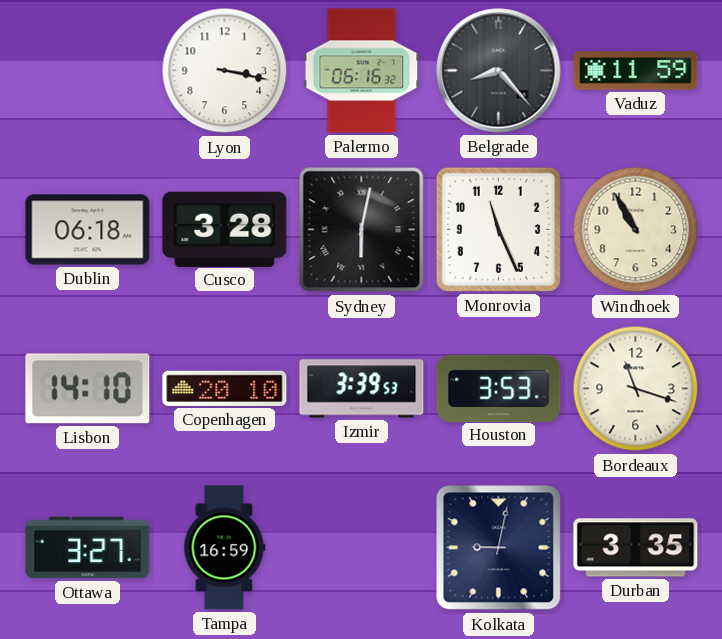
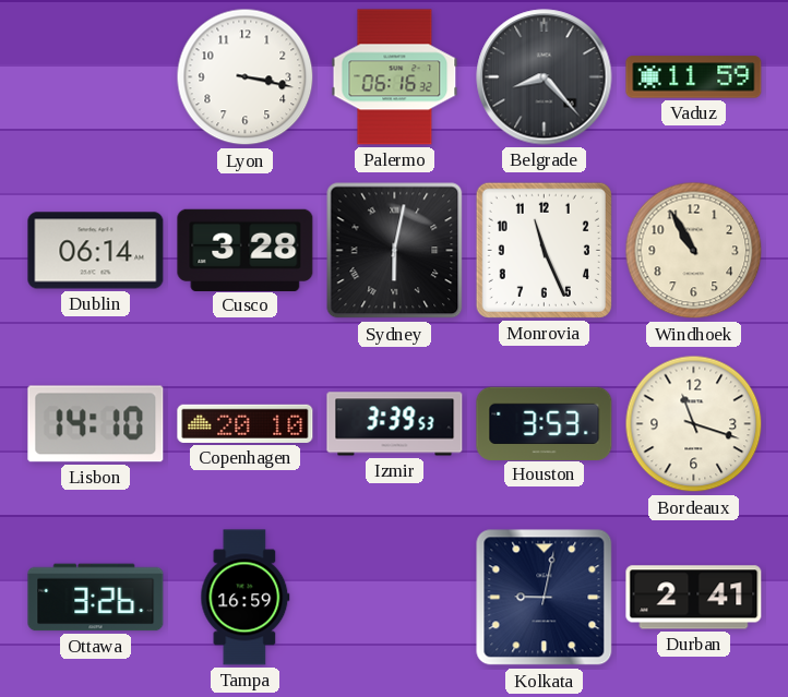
Dublin: 06:18 -> 06:14 (96, 251)
Ottawa: 3:27 -> 3:26 (96, 598)
Durban: 3:35 -> 2:41 (694, 598)
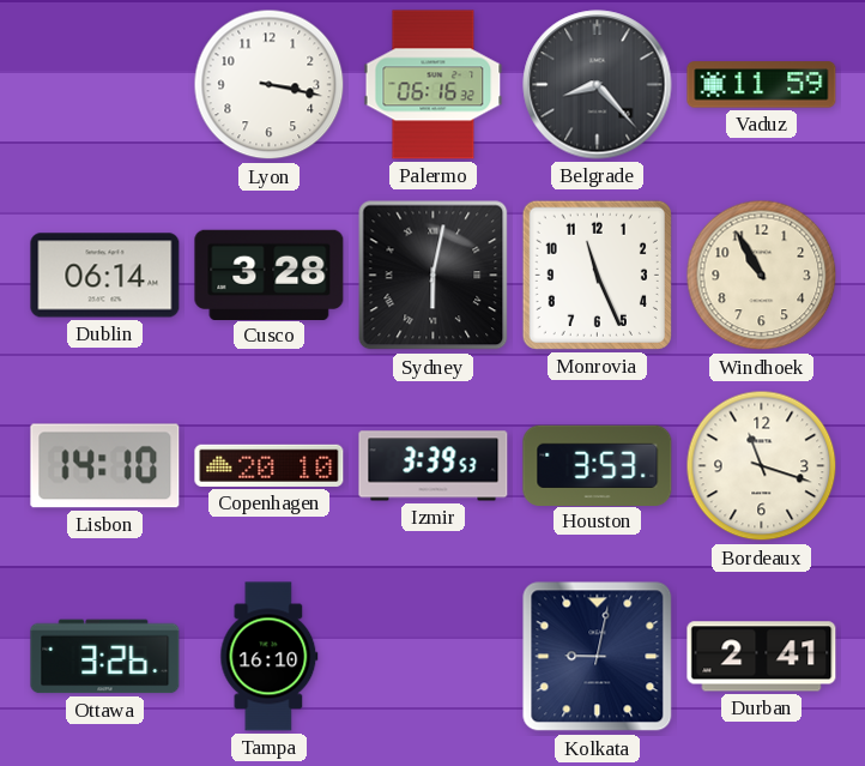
Tampa: 16:59 -> 16:10 (270, 657)
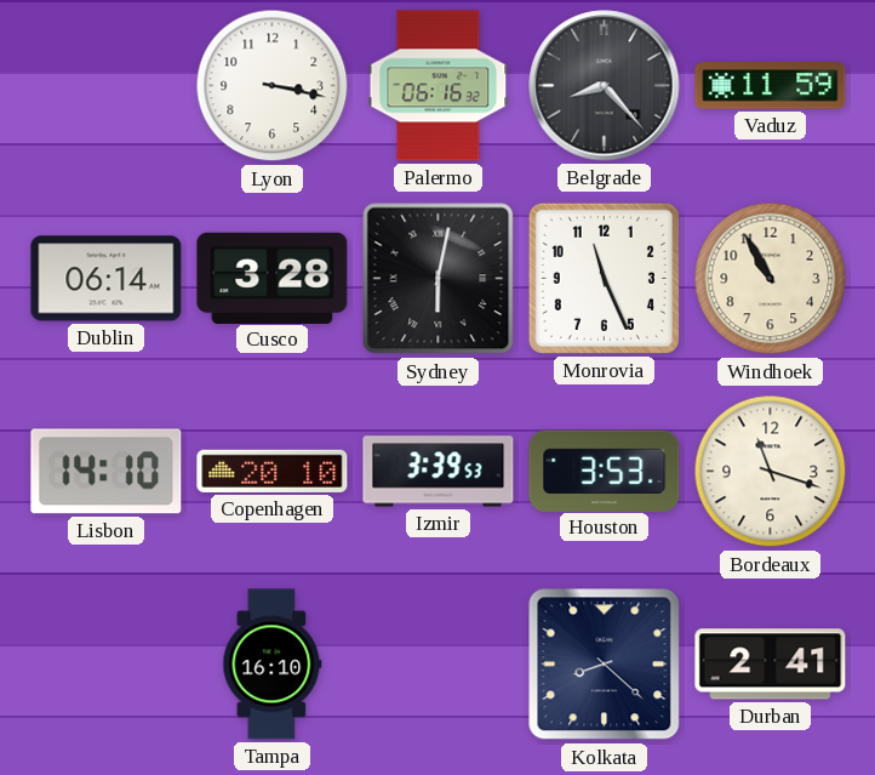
Ottawa: 3:26 -> none (105, 657)
Kolkata: 9:02 -> 8:22 (605, 665)
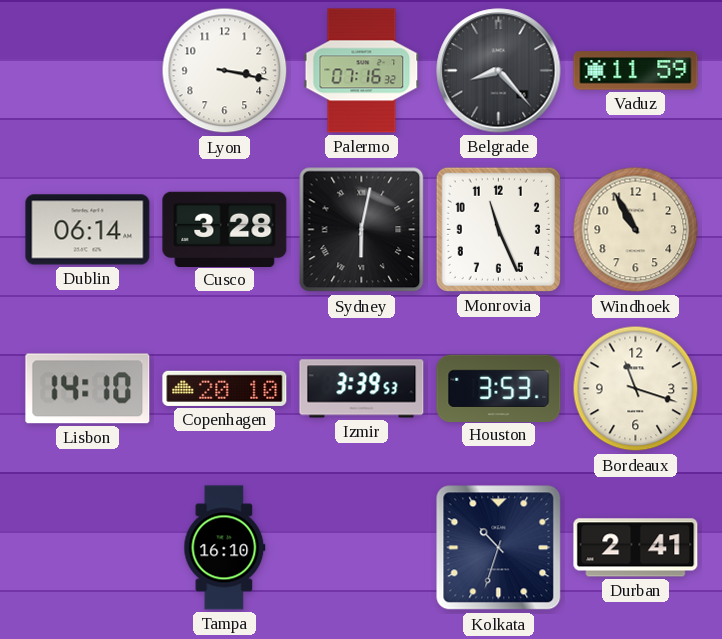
Palermo: 06:16 -> 07:16 (362, 71)
Kolkata: 8:22 -> 10:33 (499, 548)
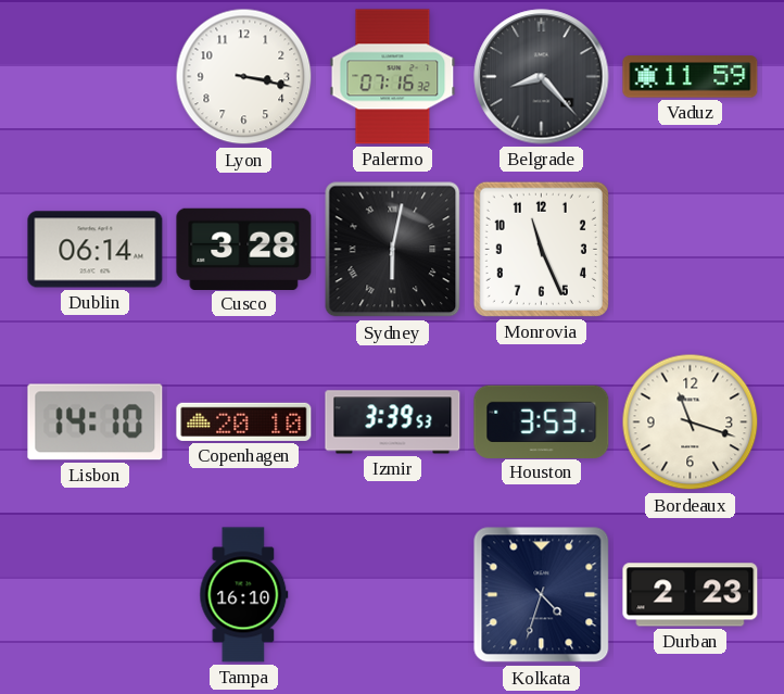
Windhoek: 10:55 -> none (636, 230)
Kolkata: 10:33 -> 4:33 (542, 595)
Durban: 2:41 -> 2:23 (691, 595)
